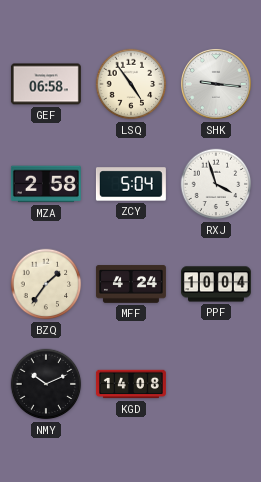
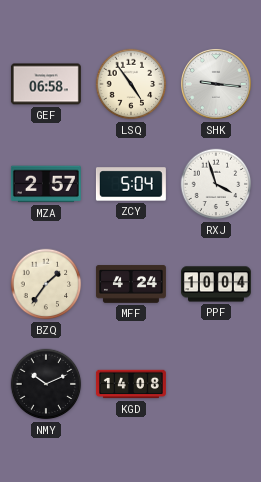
MZA: 2:58 -> 2:57 (46, 184)
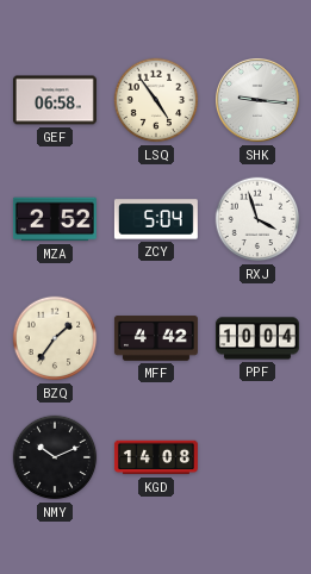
MZA: 2:57 -> 2:52 (55, 219)
MFF: 4:24 -> 4:42 (156, 338)
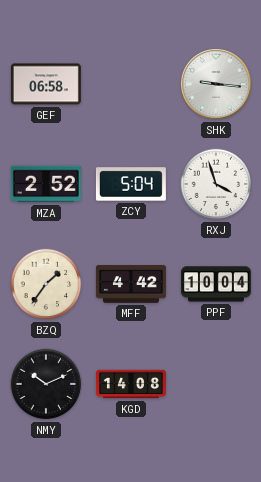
LSQ: 4:54 -> none (156, 100)
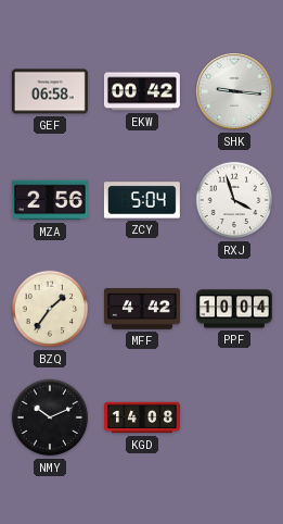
EKW: none -> 00:42 (142, 91)
MZA: 2:52 -> 2:56 (50, 200)
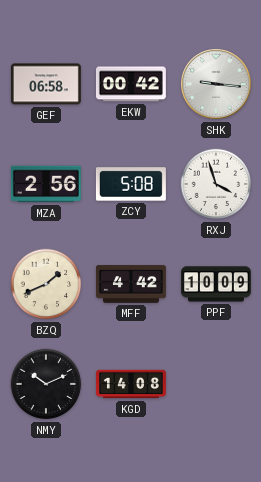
ZCY: 5:04 -> 5:08 (131, 184)
BZQ: 1:36 -> 1:41 (46, 284)
PPF: 10:04 -> 10:09 (216, 284)
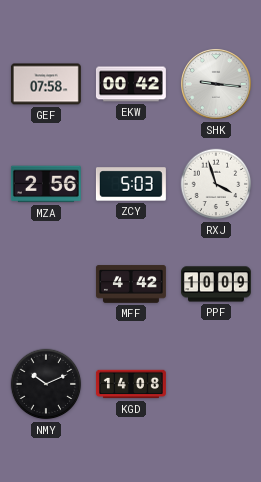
GEF: 06:58 -> 07:58 (46, 84)
ZCY: 5:08 -> 5:03 (131, 184)
BZQ: 1:41 -> none (46, 284)
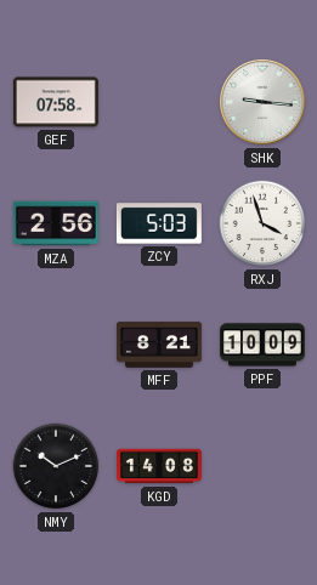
EKW: 00:42 -> none (131, 84)
MFF: 4:42 -> 8:21 (159, 345)
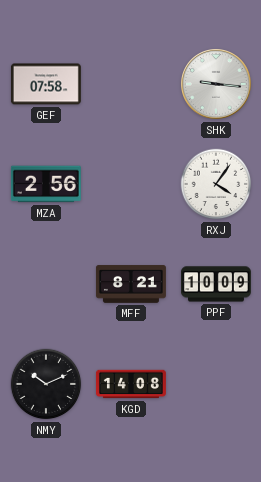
ZCY: 5:03 -> none (159, 223)
RXJ: 3:57 -> 4:06 (216, 184)
